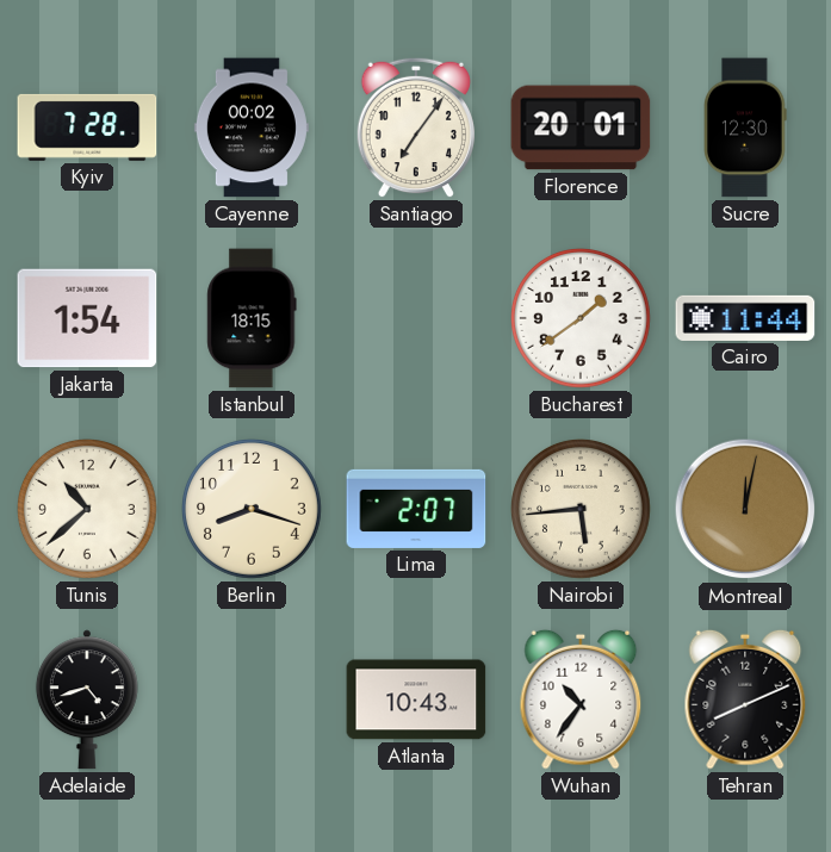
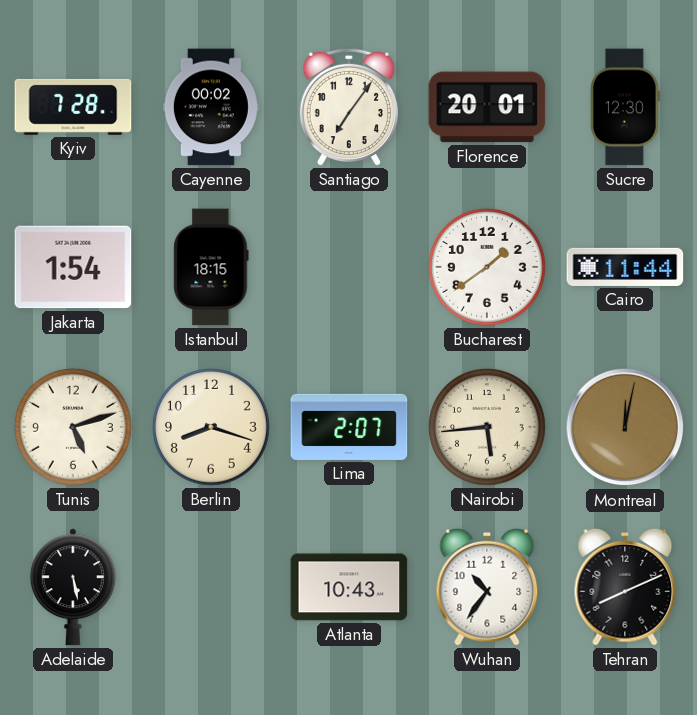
Tunis: 10:38 -> 5:12 (74, 428)
Adelaide: 4:42 -> 5:28 (73, 587)
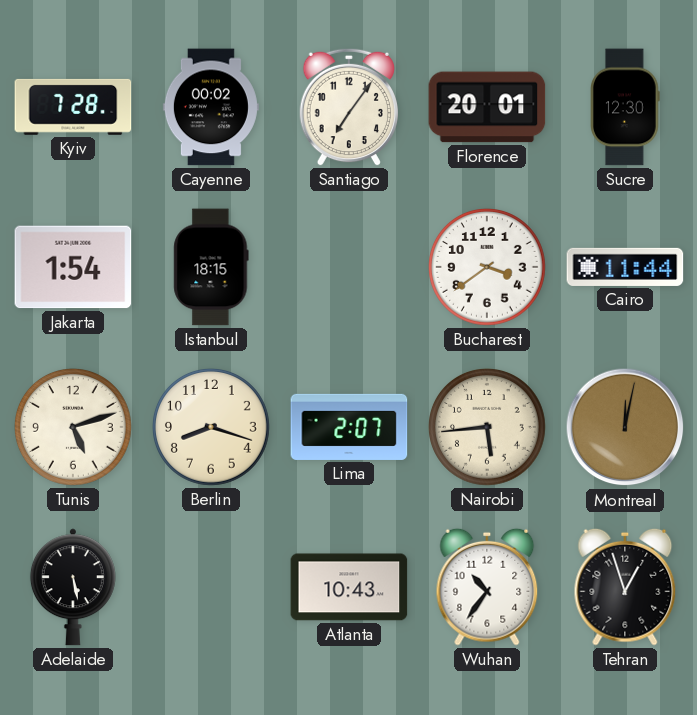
Bucharest: 1:39 -> 3:39 (488, 268)
Tehran: 8:11 -> 12:57 (625, 587)
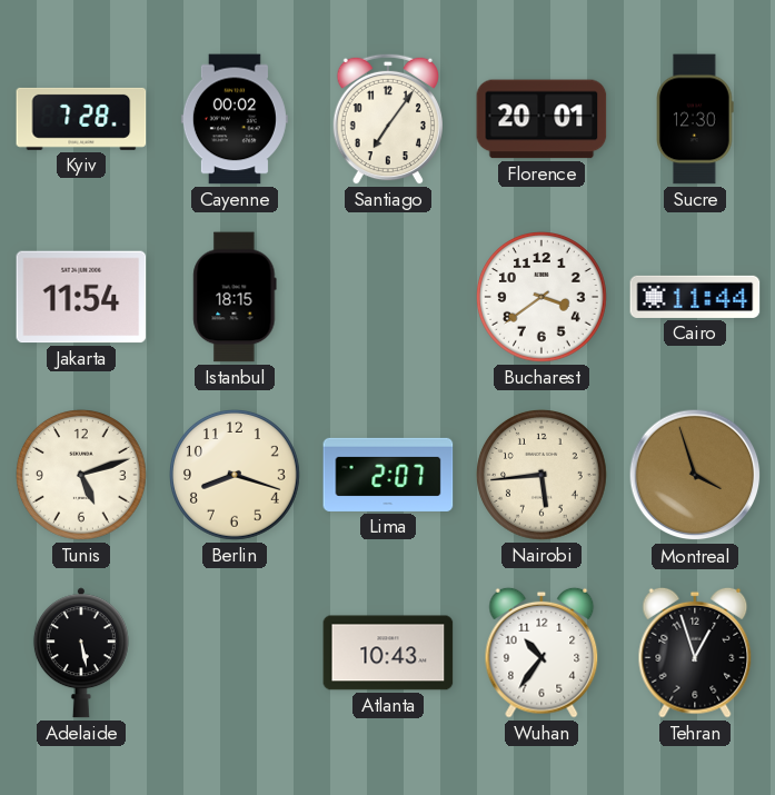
Jakarta: 1:54 -> 11:54 (81, 297)
Montreal: 12:02 -> 3:57 (695, 475)
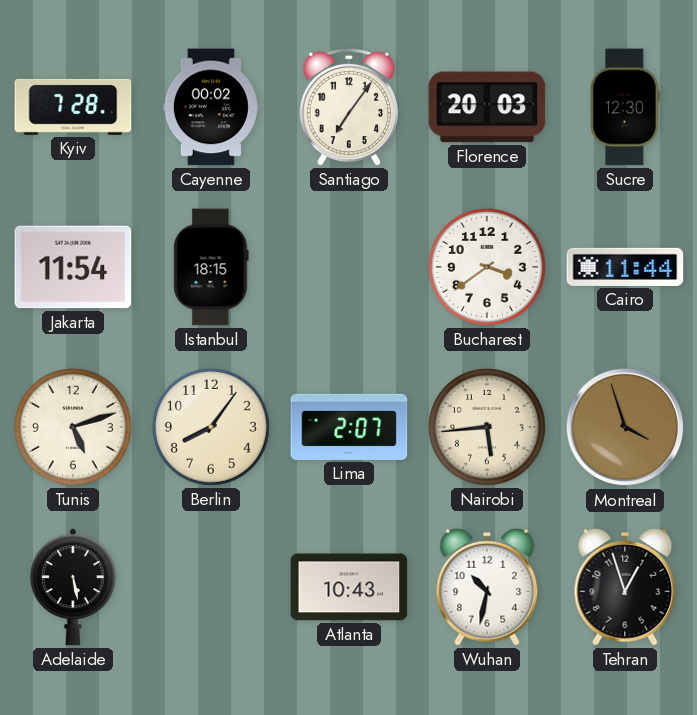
Florence: 20:01 -> 20:03 (487, 107)
Berlin: 8:18 -> 8:06 (212, 428)
Wuhan: 10:36 -> 10:32 (487, 587)
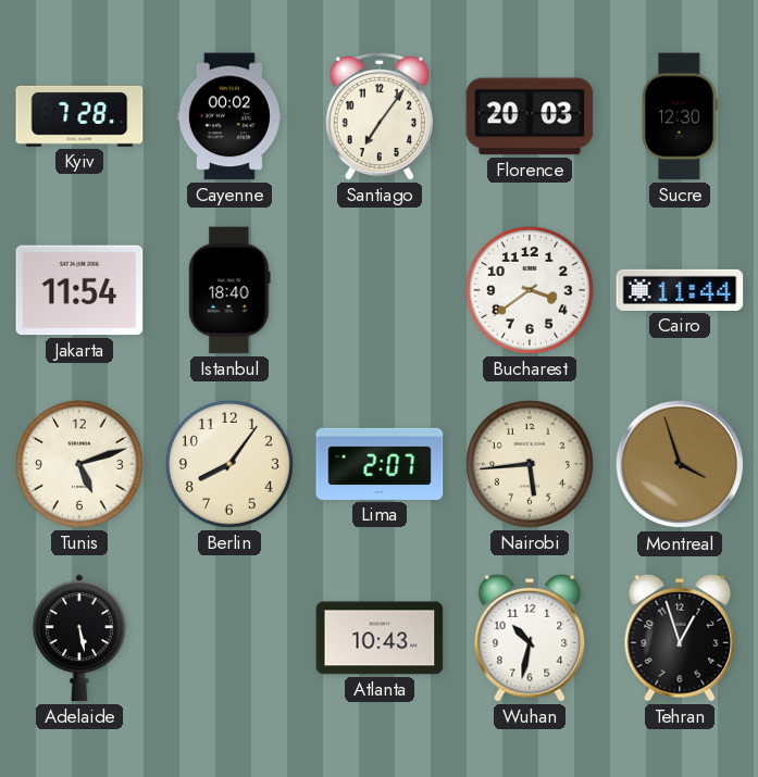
Istanbul: 18:15 -> 18:40 (229, 290)
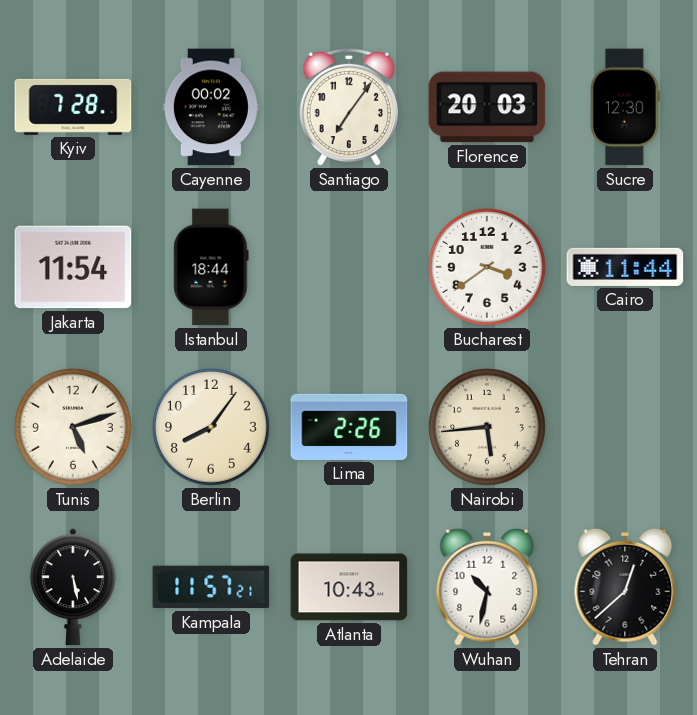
Istanbul: 18:40 -> 18:44 (211, 267)
Lima: 2:07 -> 2:26 (349, 427)
Montreal: 3:57 -> none (680, 464)
Kampala: none -> 11:57 (211, 587)
Tehran: 12:57 -> 12:38 (625, 587)
